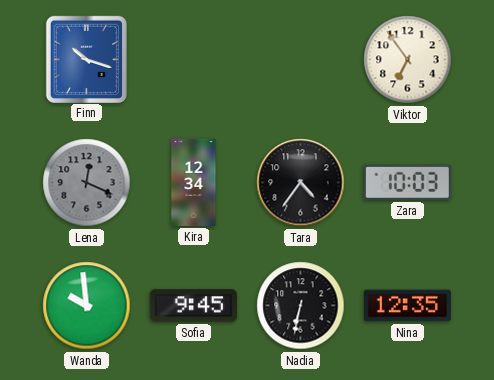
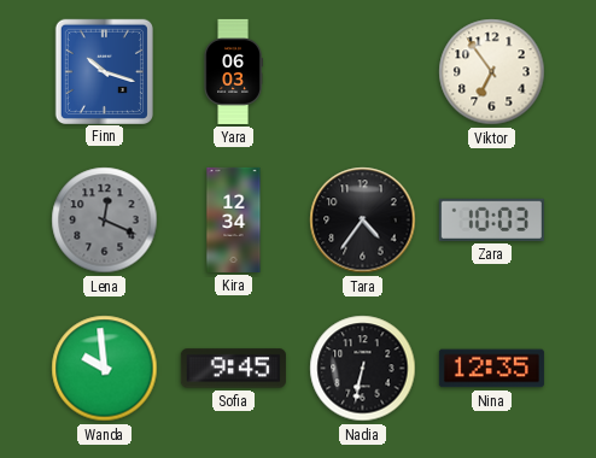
Yara: none -> 06:03 (233, 71)
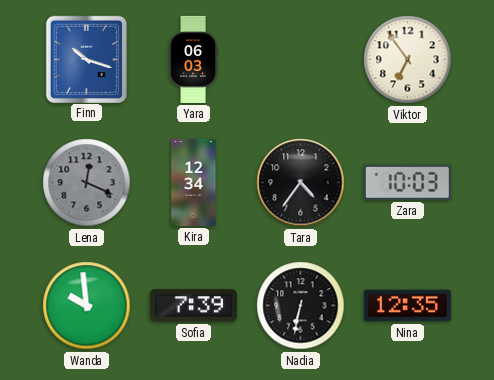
Sofia: 9:45 -> 7:39 (193, 306)
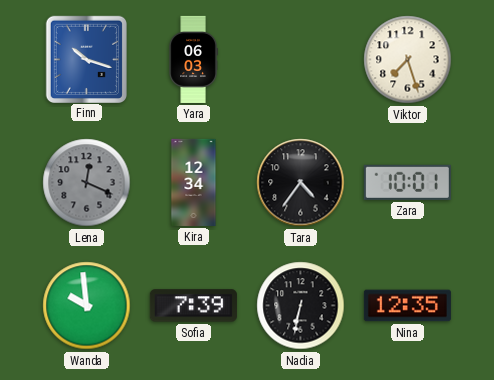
Viktor: 6:54 -> 7:27 (408, 60)
Zara: 10:03 -> 10:01 (407, 182)
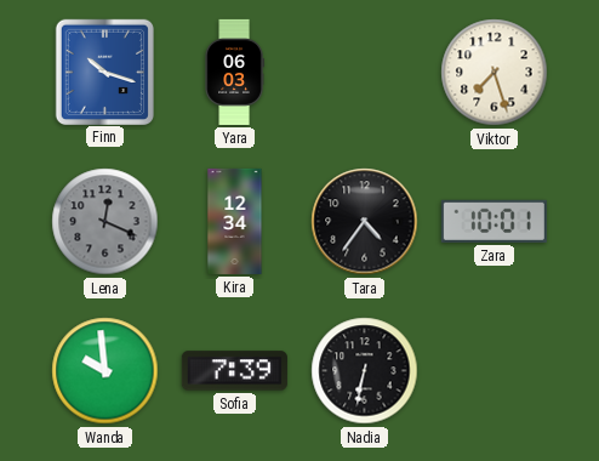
Nina: 12:35 -> none (407, 306)
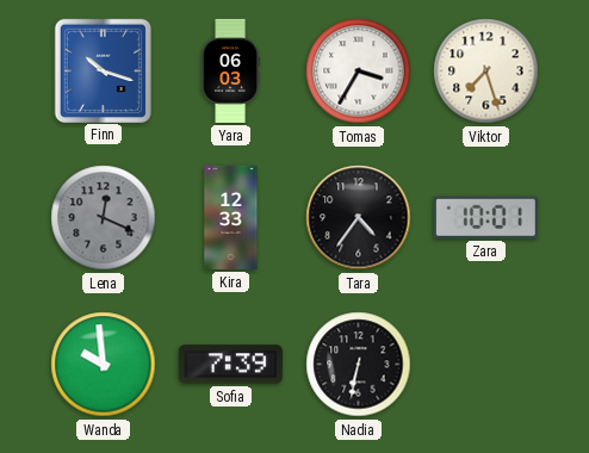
Tomas: none -> 3:35 (359, 72)
Kira: 12:34 -> 12:33 (231, 217)
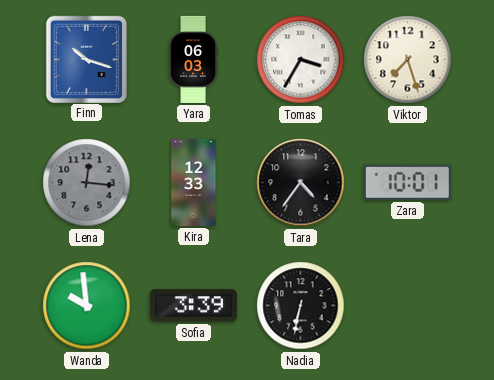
Lena: 12:19 -> 12:16 (87, 183)
Sofia: 7:39 -> 3:39 (193, 306)
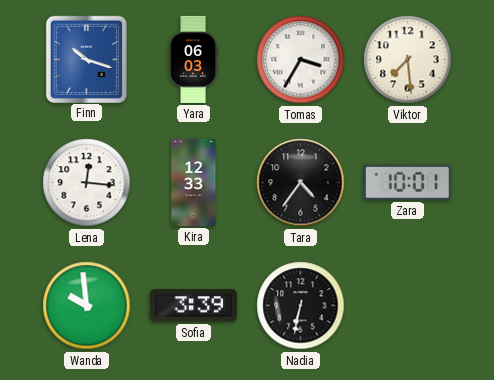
Viktor: 7:27 -> 7:29 (408, 60)
Lena dial: grey -> white (87, 183)
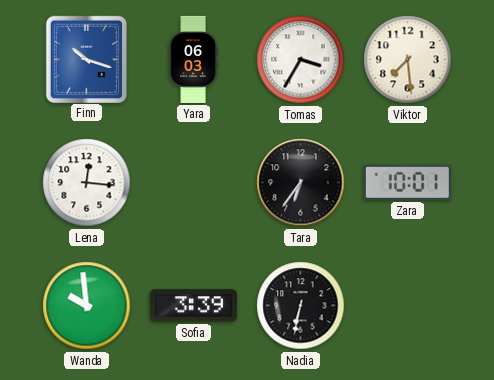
Kira: 12:33 -> none (194, 182)
Tara: 4:36 -> 6:36 (301, 183)
